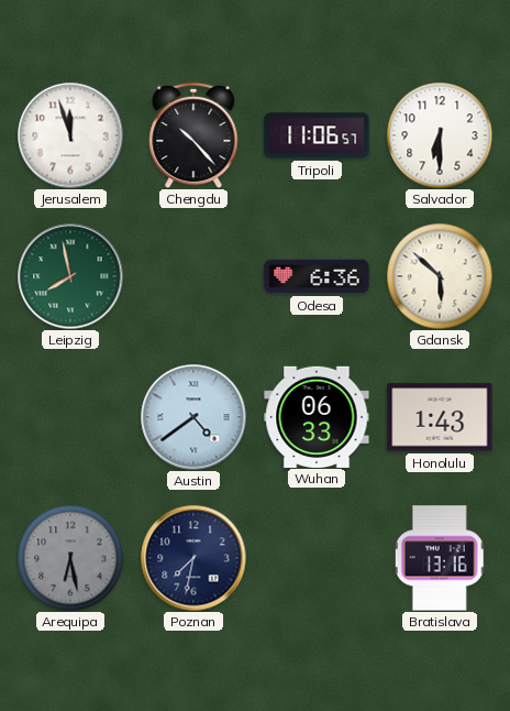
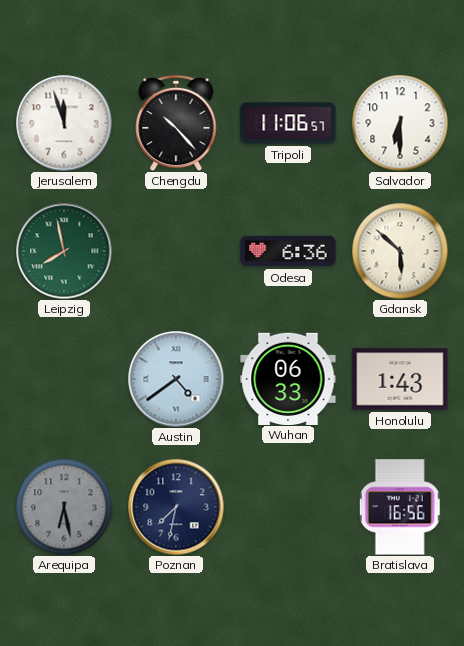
Bratislava: 13:16 -> 16:56 (400, 507)
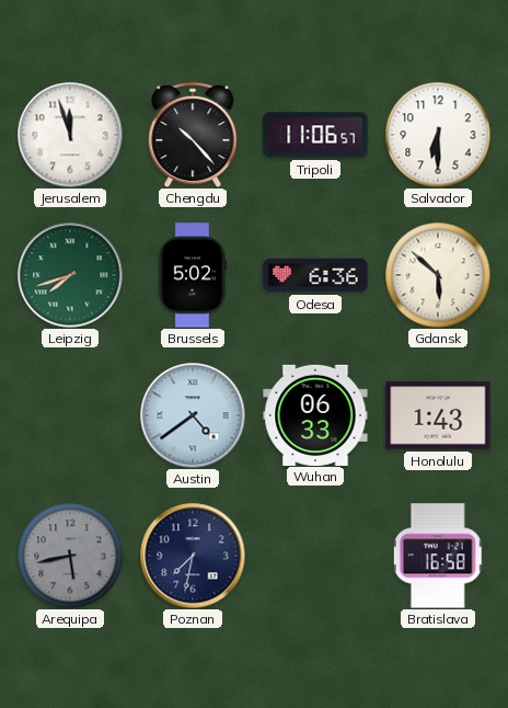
Leipzig: 7:58 -> 7:42 (70, 275)
Brussels: none -> 5:02 (192, 275)
Arequipa: 6:28 -> 5:43 (70, 556)
Bratislava: 16:56 -> 16:58 (438, 556)
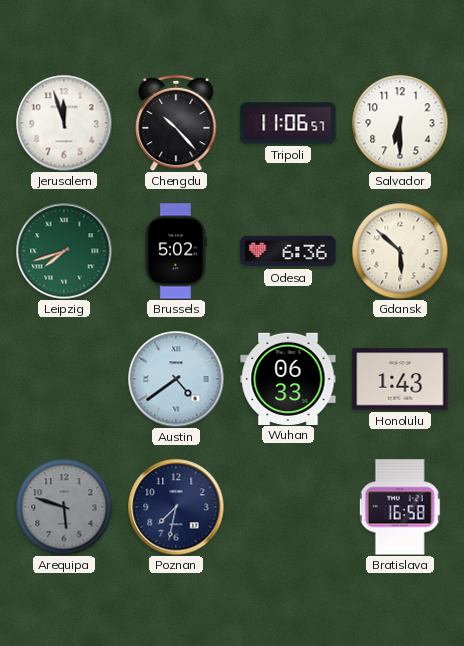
Arequipa: 5:43 -> 5:48 (64, 507)
